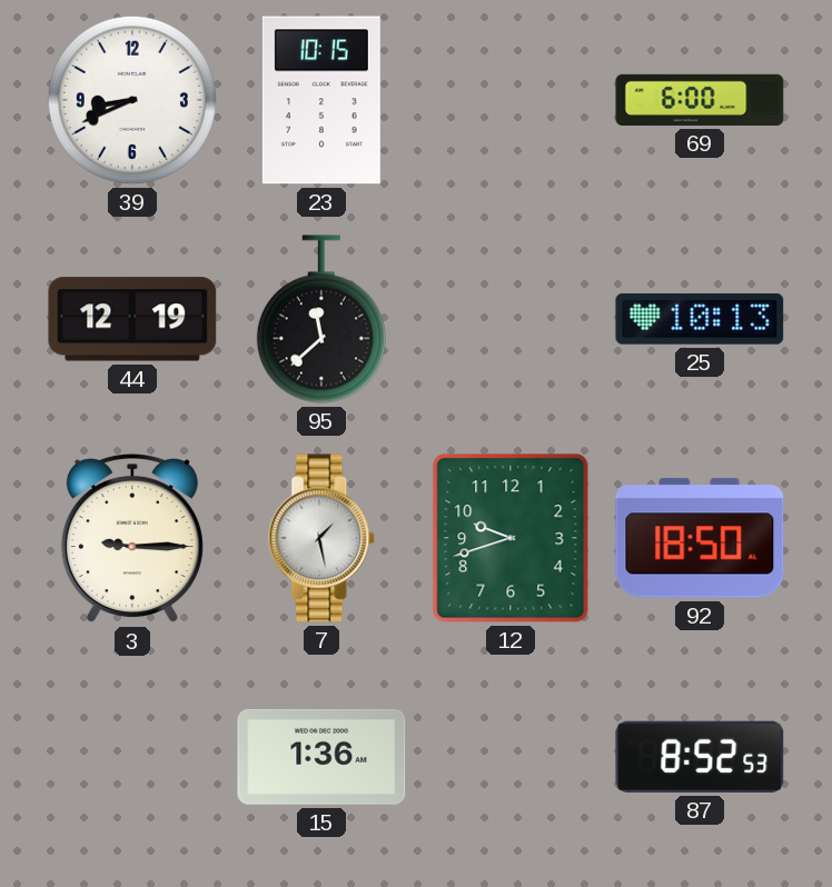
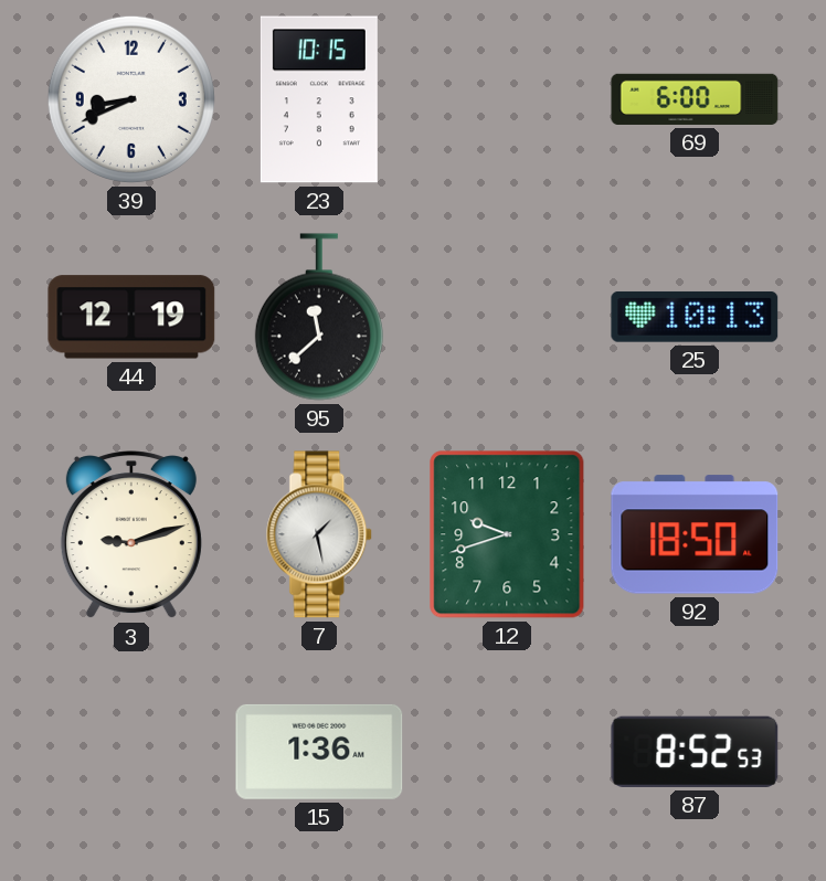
3: 9:15 -> 9:12 (131, 535)
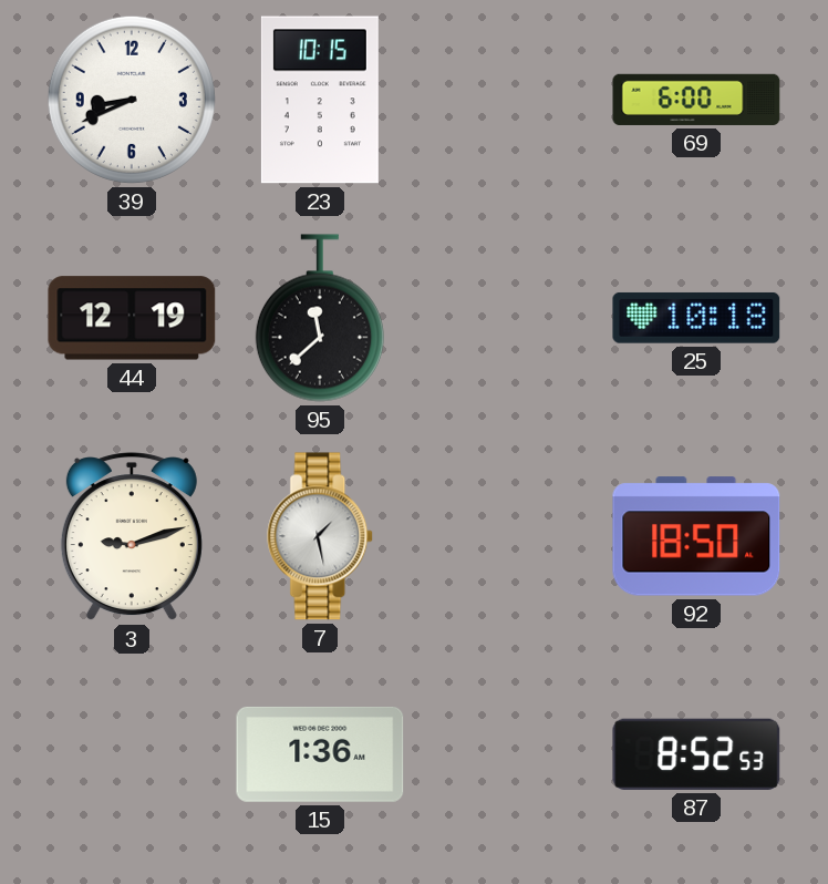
25: 10:13 -> 10:18 (696, 318)
12: 9:42 -> none (507, 534)
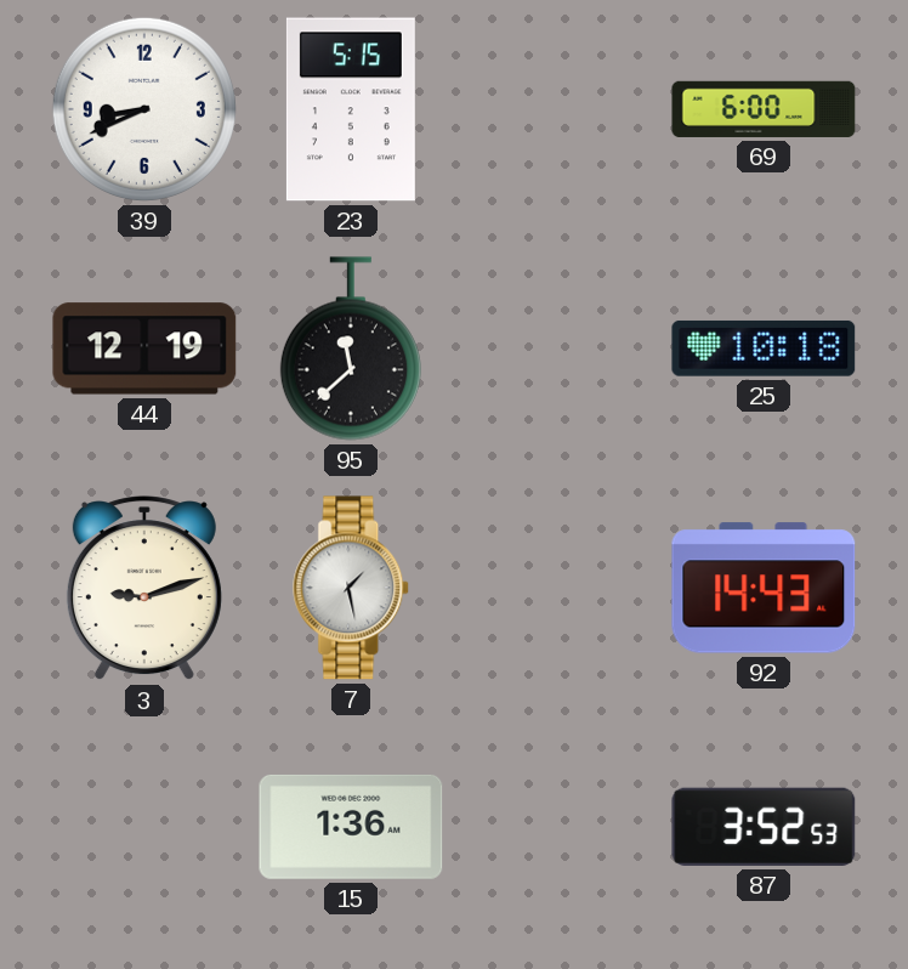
23: 10:15 -> 5:15 (351, 109)
92: 18:50 -> 14:43 (764, 588)
87: 8:52 -> 3:52 (764, 827)
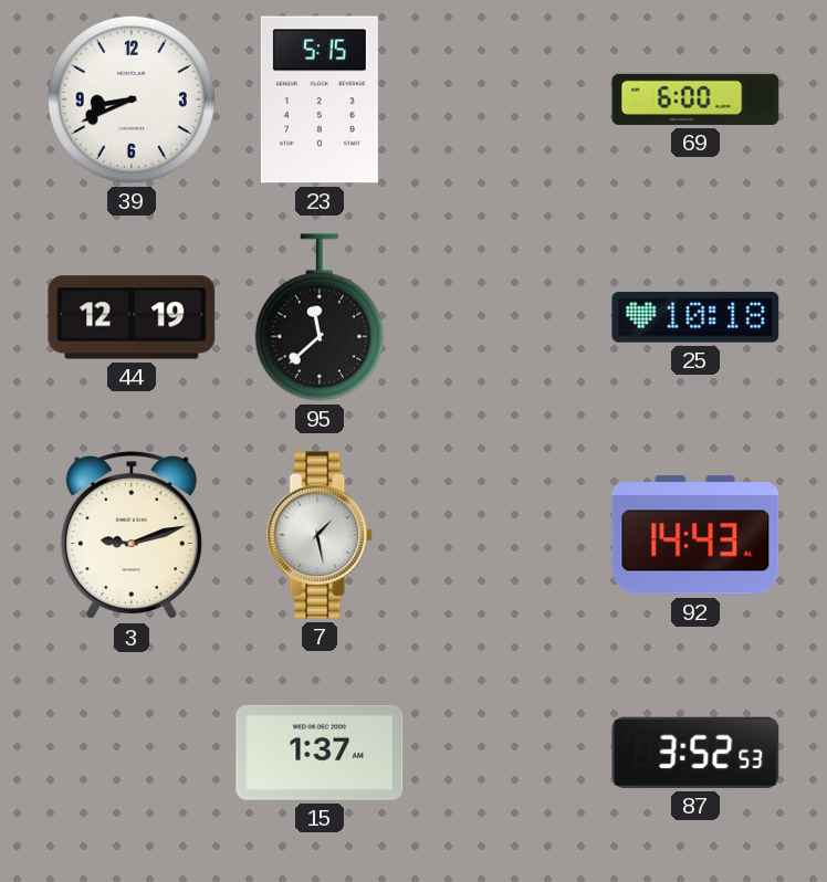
15: 1:36 -> 1:37 (320, 753)
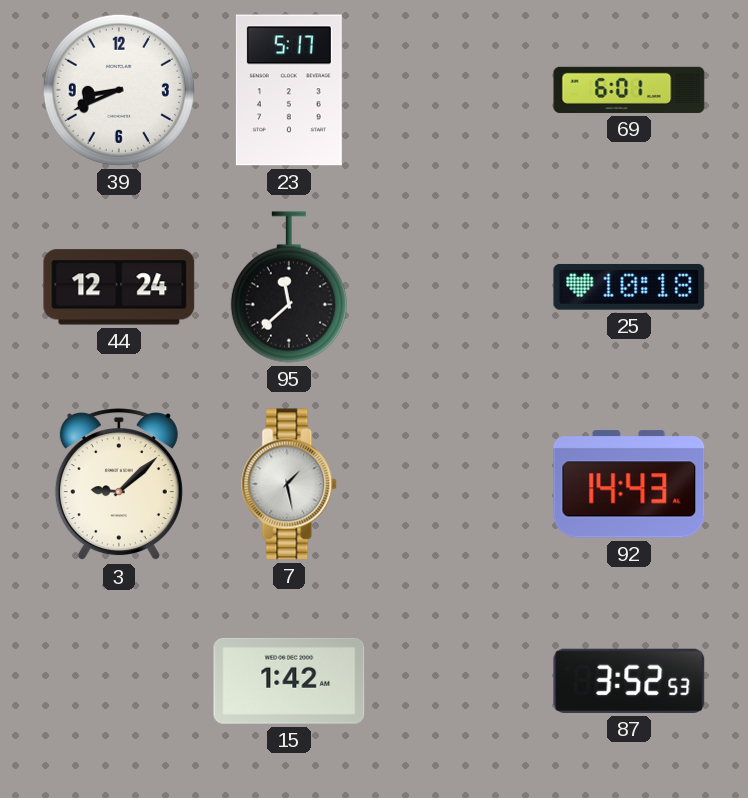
23: 5:15 -> 5:17 (289, 90)
69: 6:00 -> 6:01 (629, 90)
44: 12:19 -> 12:24 (119, 287)
3: 9:12 -> 9:08 (119, 485)
15: 1:37 -> 1:42 (289, 681)
